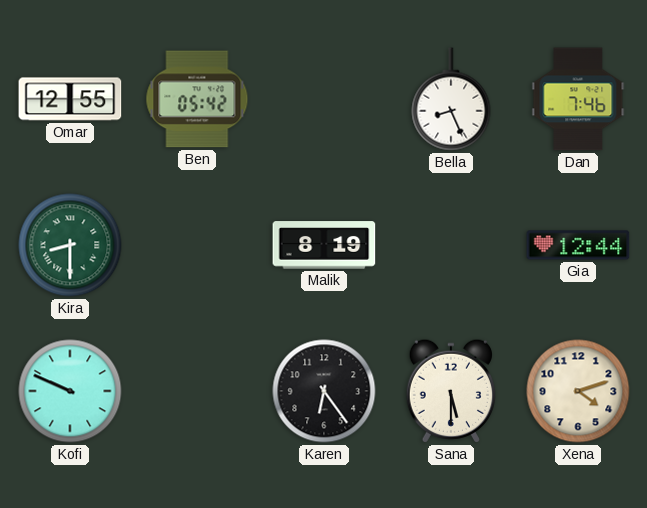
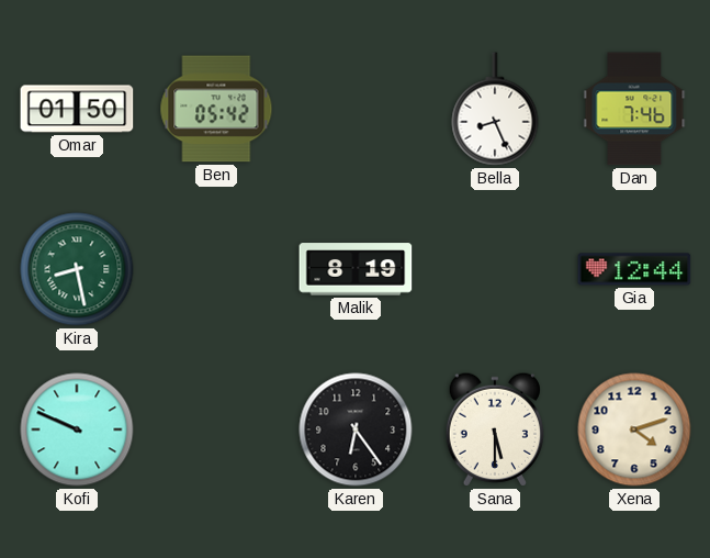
Omar: 12:55 -> 01:50 (77, 109)
Kira: 8:30 -> 8:28 (77, 269)
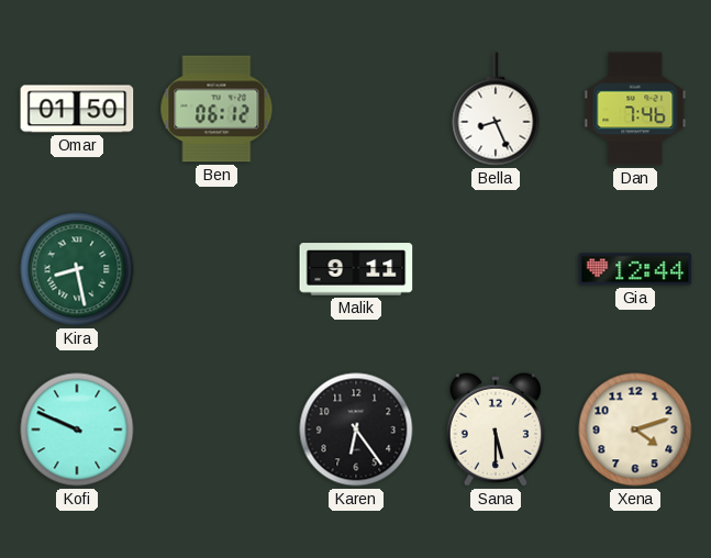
Ben: 05:42 -> 06:12 (216, 109)
Malik: 8:19 -> 9:11 (356, 269)
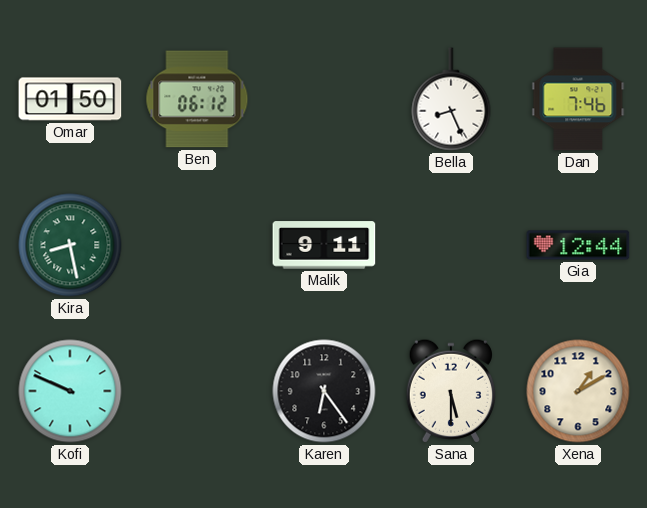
Xena: 4:12 -> 1:10 (578, 391)
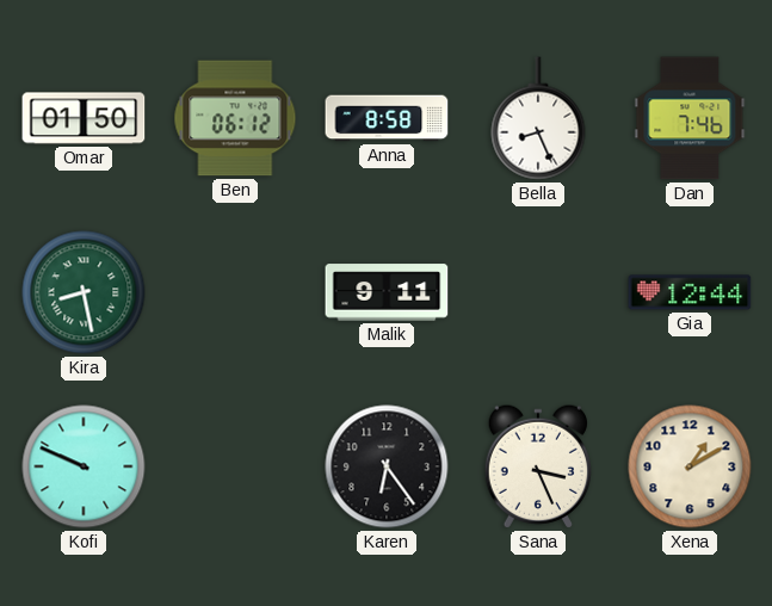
Anna: none -> 8:58 (387, 118)
Sana: 5:30 -> 3:26 (537, 466)
